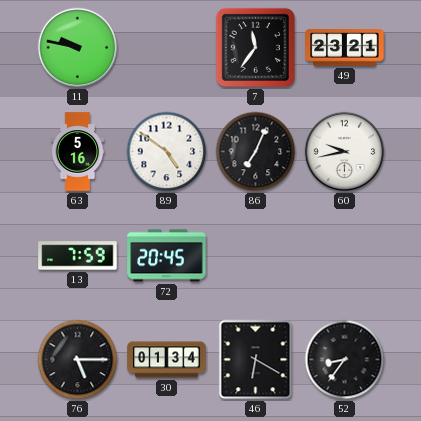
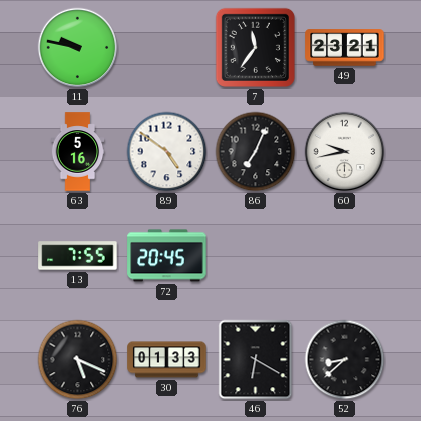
13: 7:59 -> 7:55 (78, 256)
76: 5:15 -> 5:19 (78, 360)
30: 01:34 -> 01:33 (167, 360)
52: 8:36 -> 8:38 (345, 360)
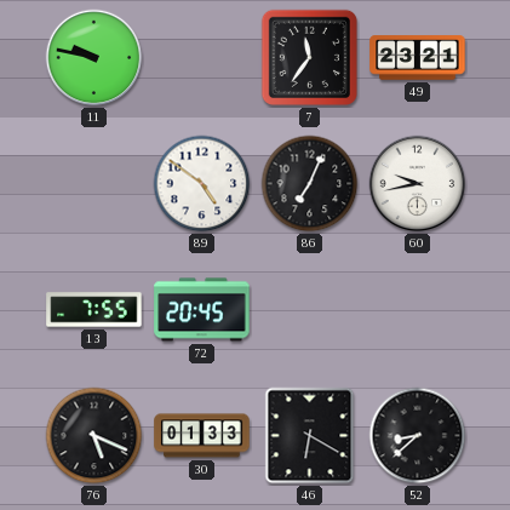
63: 5:16 -> none (78, 152)
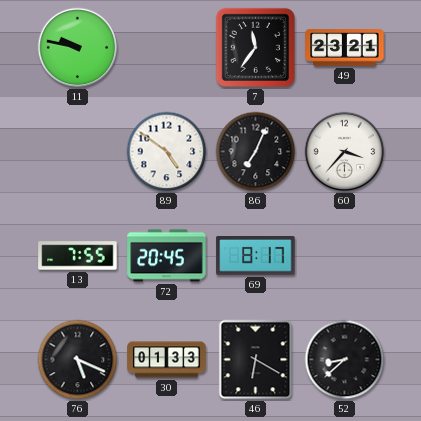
60: 9:43 -> 3:37 (345, 152)
69: none -> 8:17 (256, 256)
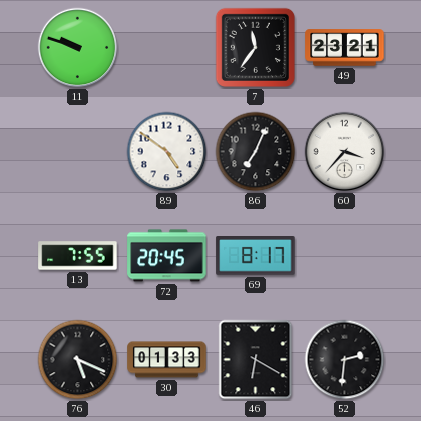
11: 9:47 -> 9:48 (78, 48)
52: 8:38 -> 2:31 (345, 360)
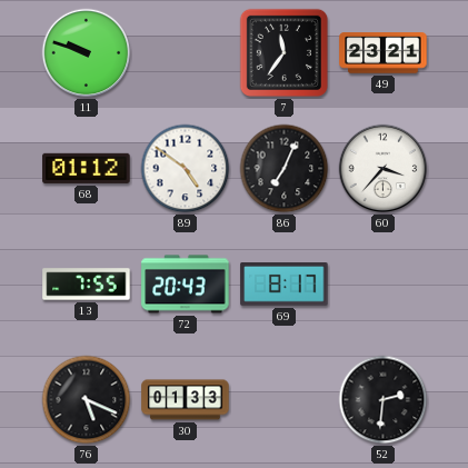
68: none -> 01:12 (87, 168)
72: 20:45 -> 20:43 (186, 285)
46: 6:20 -> none (256, 360)
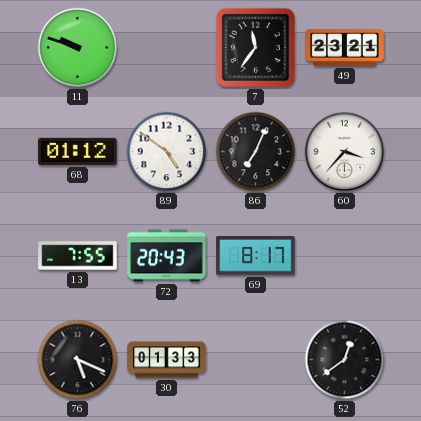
52: 2:31 -> 12:39 (345, 360)
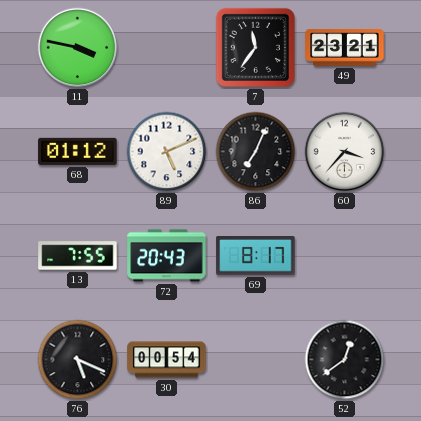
11: 9:48 -> 3:47 (78, 48)
89: 4:51 -> 5:11 (167, 152)
30: 01:33 -> 00:54 (167, 360)
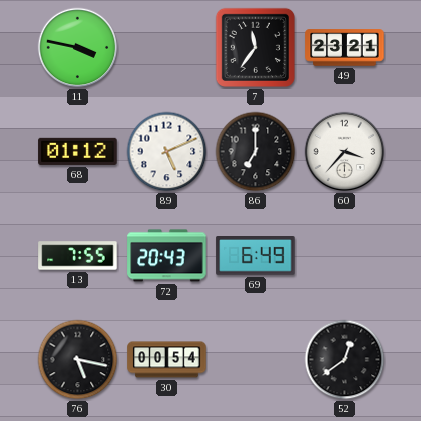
86: 7:04 -> 7:00 (256, 152)
69: 8:17 -> 6:49 (256, 256)
76: 5:19 -> 5:17 (78, 360)
